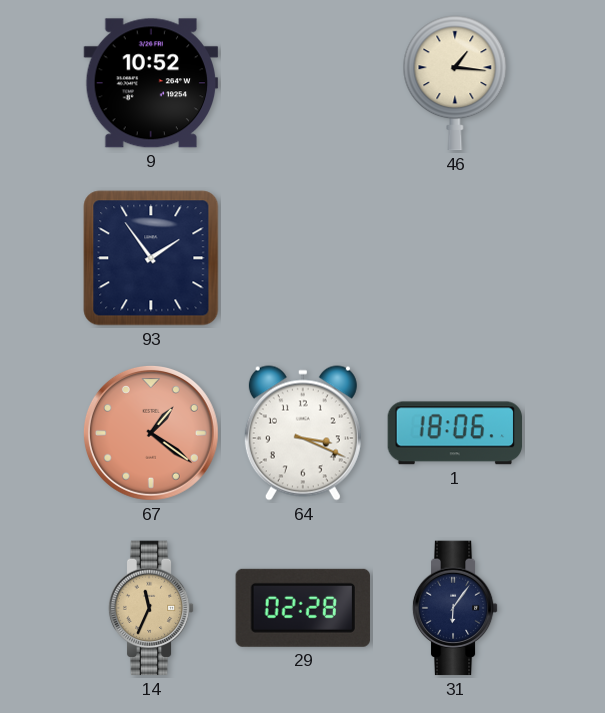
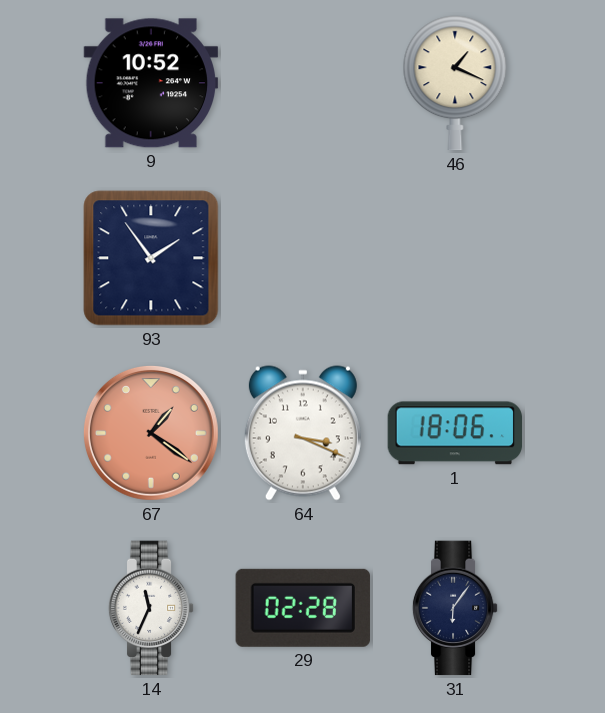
46: 1:16 -> 1:19 (455, 83)
14 dial: champagne -> white (151, 608)
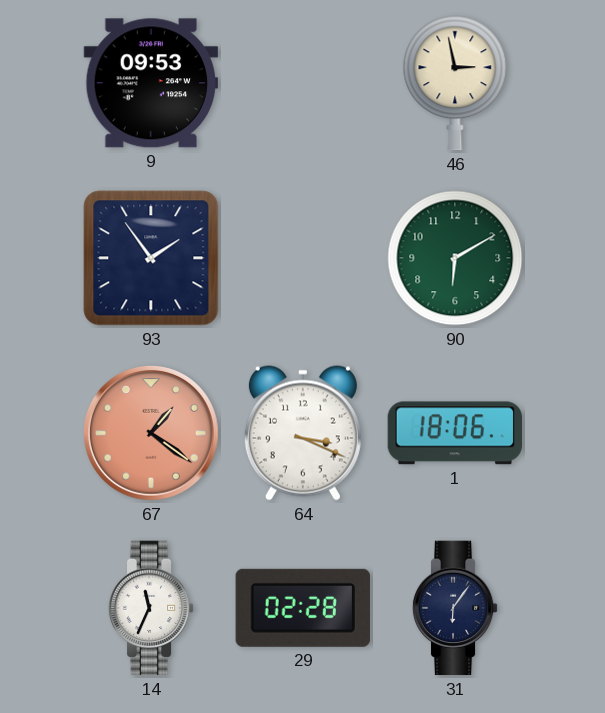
9: 10:52 -> 09:53 (151, 83)
46: 1:19 -> 2:58 (455, 83)
90: none -> 6:10 (455, 258)
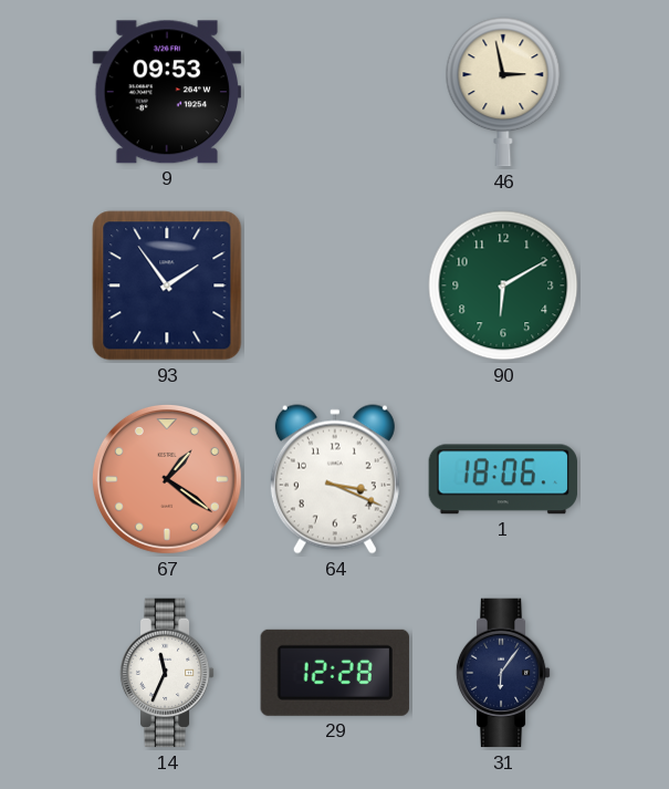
29: 02:28 -> 12:28 (335, 673)
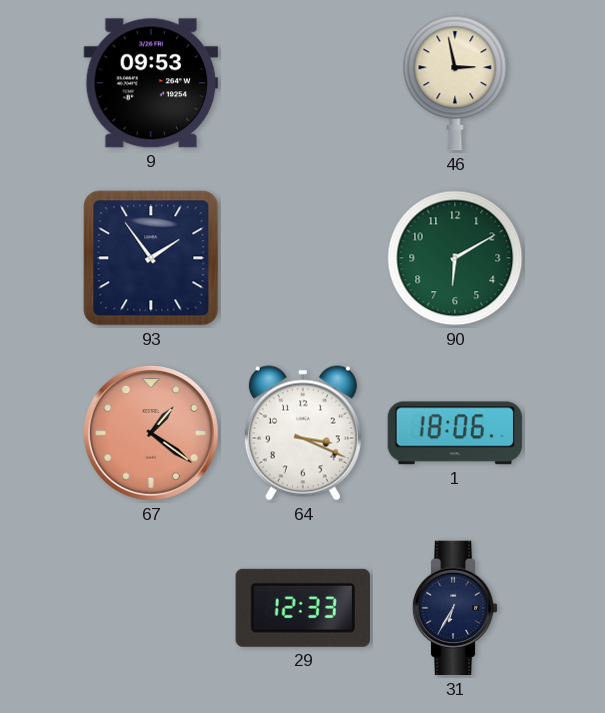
14: 11:34 -> none (167, 673)
29: 12:28 -> 12:33 (303, 608)
31: 6:06 -> 6:35 (455, 608)
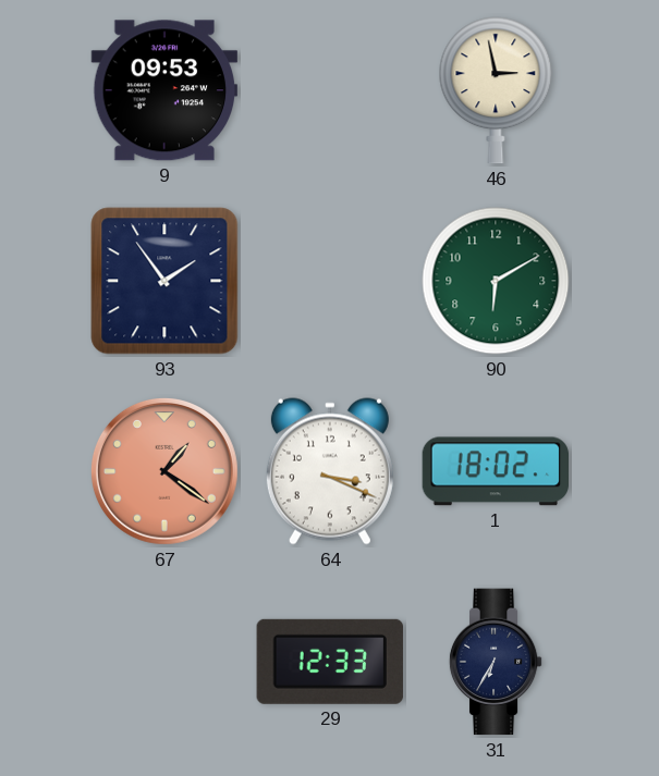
1: 18:06 -> 18:02 (496, 471)
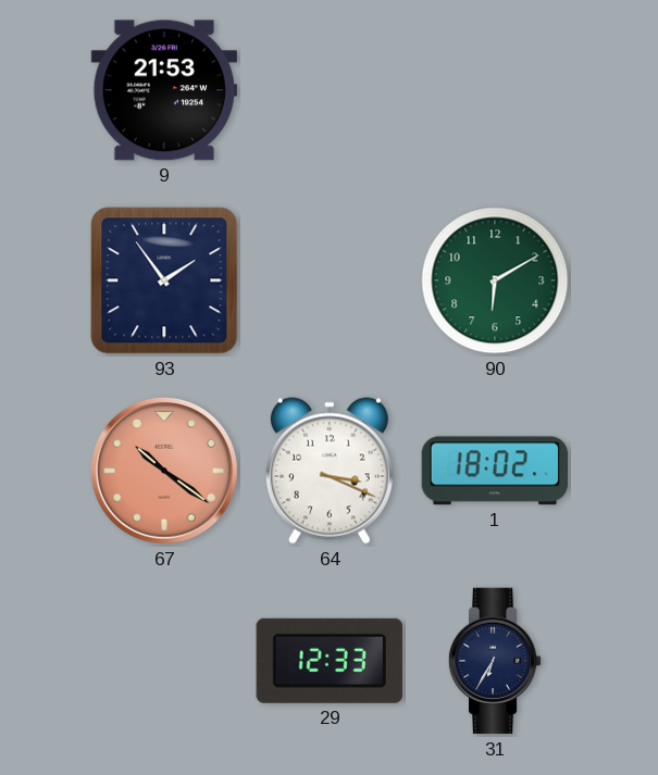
9: 09:53 -> 21:53 (164, 90)
46: 2:58 -> none (496, 90)
67: 1:21 -> 10:21 (164, 471)
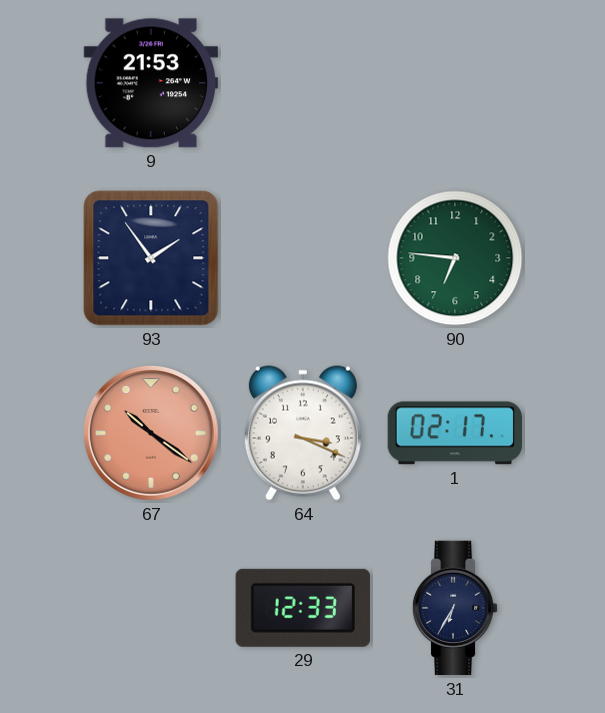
90: 6:10 -> 6:46 (455, 258)
1: 18:02 -> 02:17 (455, 433)
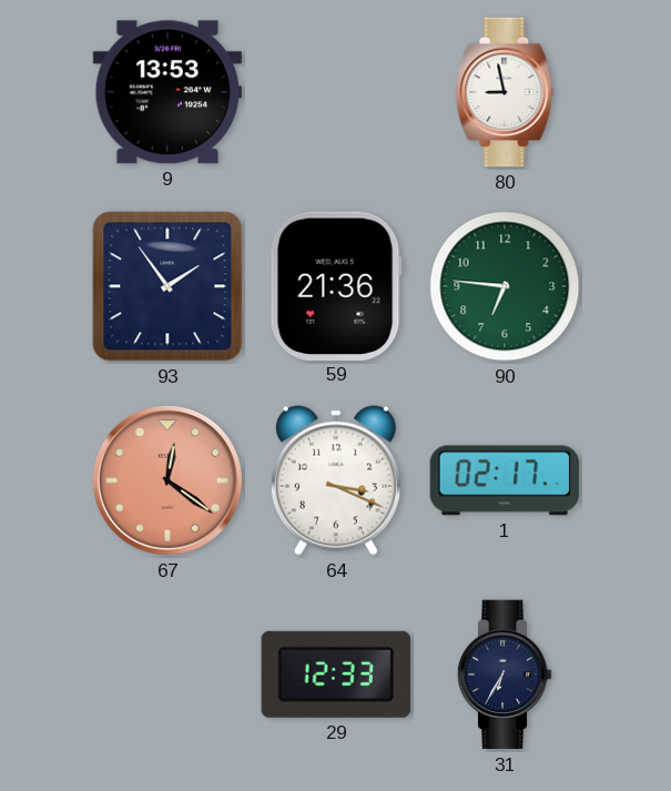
9: 21:53 -> 13:53 (167, 92)
80: none -> 8:58 (505, 92)
59: none -> 21:36 (336, 285)
67: 10:21 -> 12:21 (167, 480)
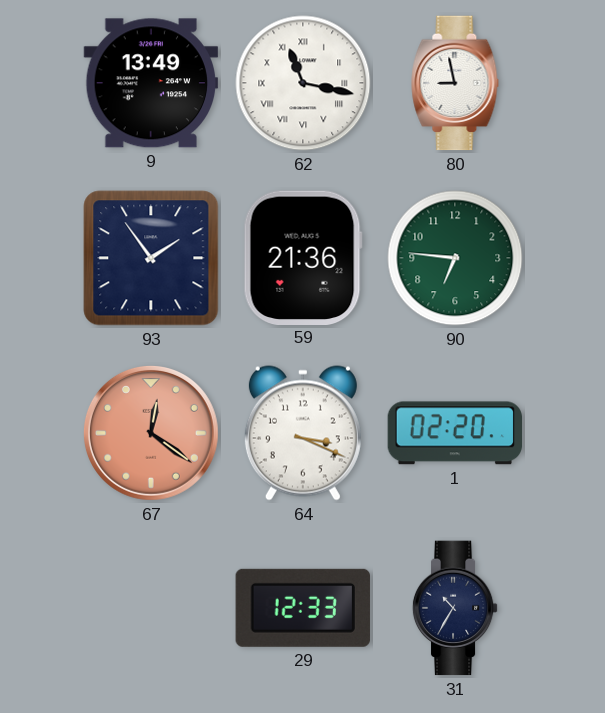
9: 13:53 -> 13:49 (151, 83)
62: none -> 11:17 (303, 83)
1: 02:17 -> 02:20 (455, 433)
31: 6:35 -> 10:35 (455, 608)
